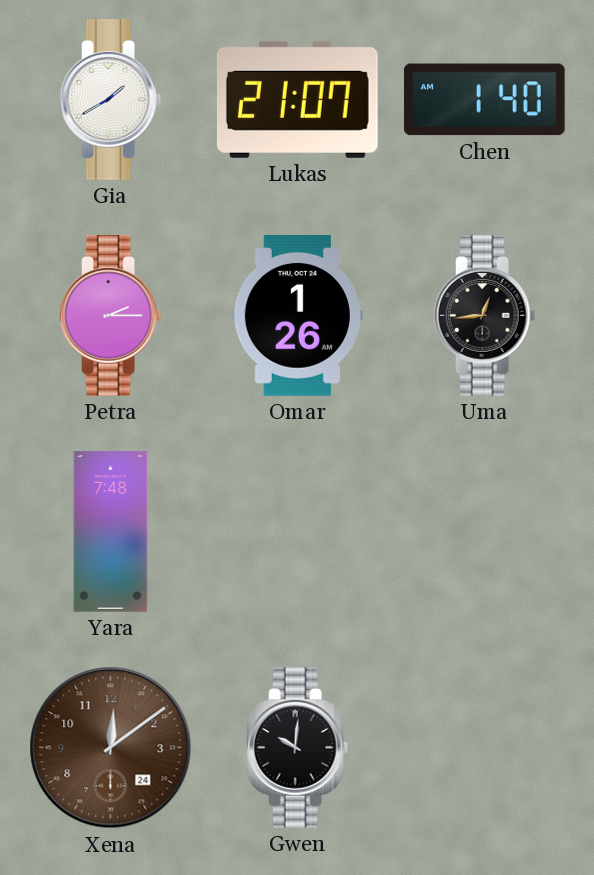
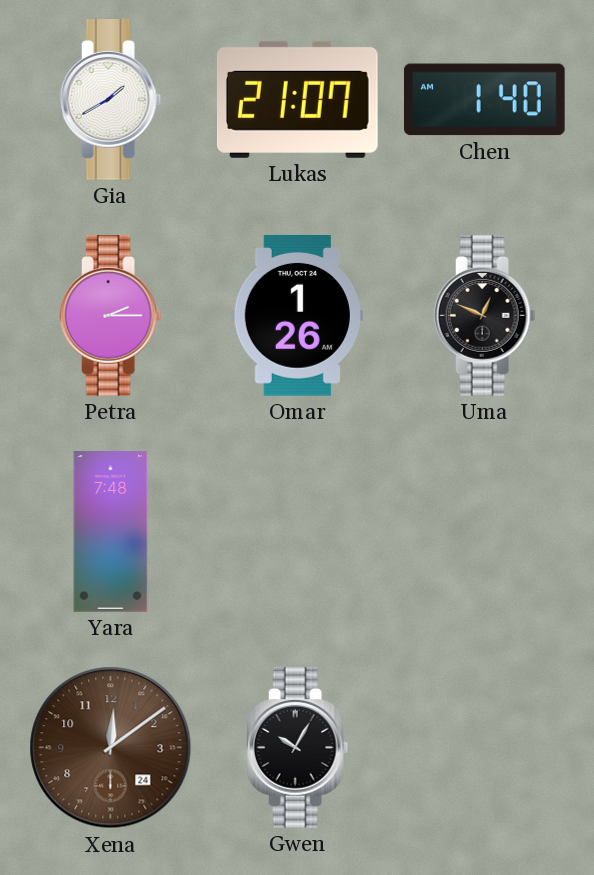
Uma: 12:44 -> 12:49 (485, 316)
Gwen: 10:01 -> 10:05 (298, 748)
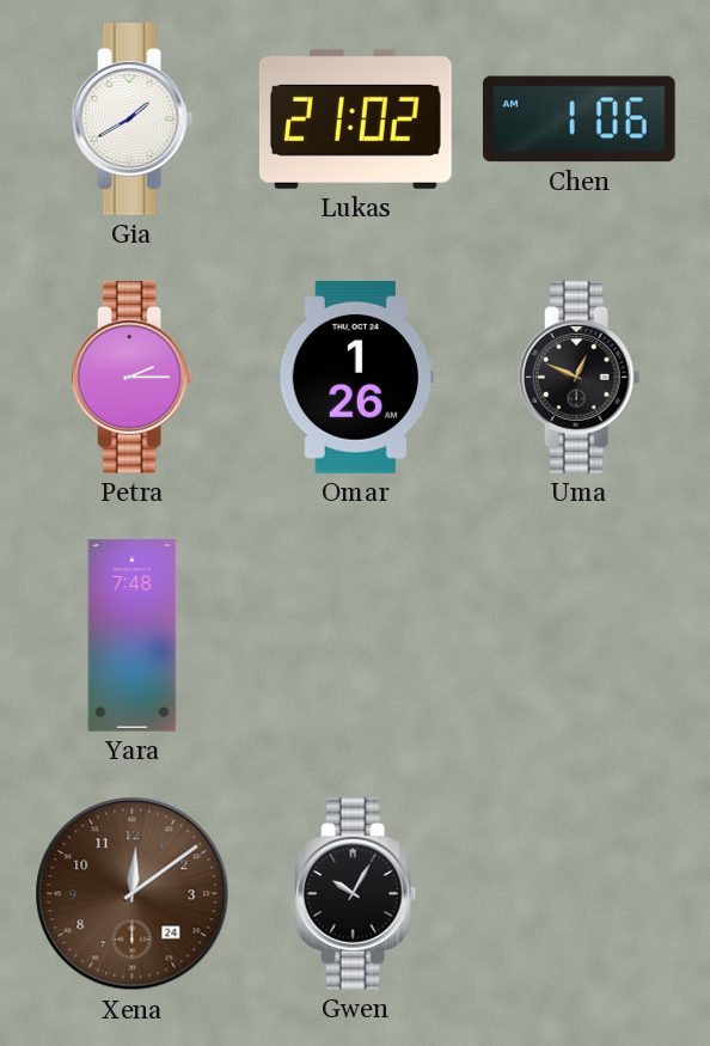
Lukas: 21:07 -> 21:02 (355, 118)
Chen: 1:40 -> 1:06 (580, 120)
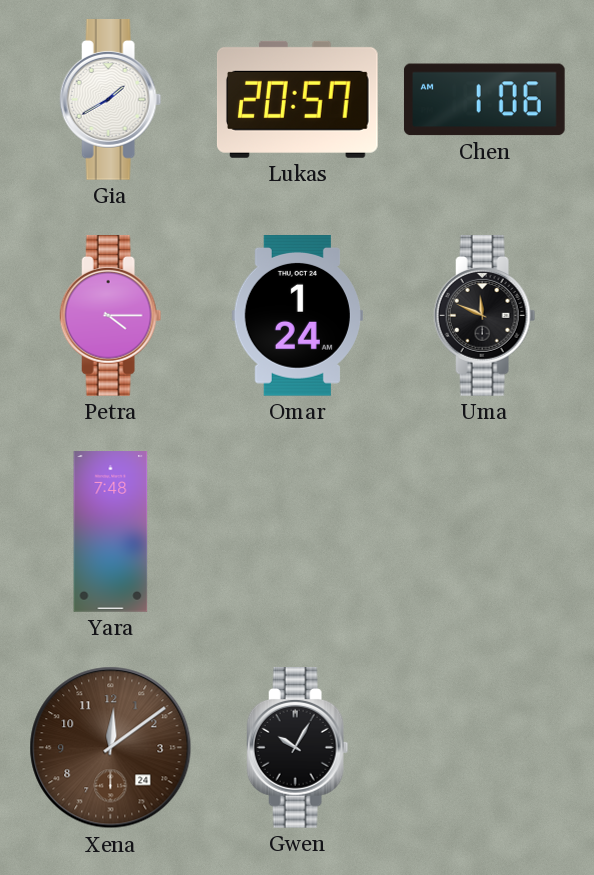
Lukas: 21:02 -> 20:57 (297, 99)
Petra: 2:15 -> 4:15 (111, 316)
Omar: 1:26 -> 1:24 (297, 316)
Uma: 12:49 -> 11:49 (485, 316)
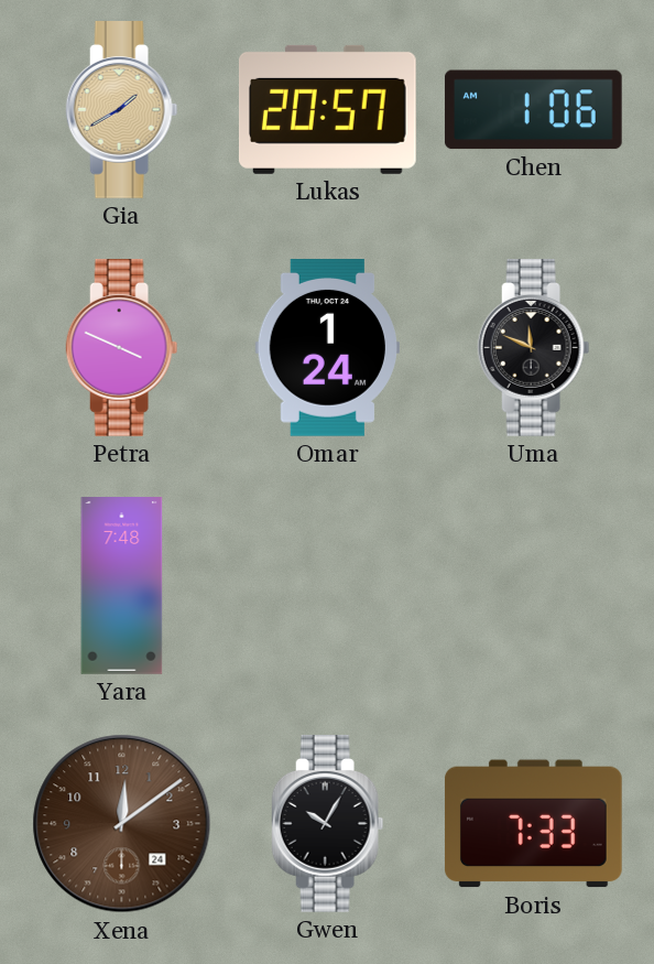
Gia dial: white -> champagne (122, 110)
Petra: 4:15 -> 3:49 (122, 348)
Boris: none -> 7:33 (533, 824)
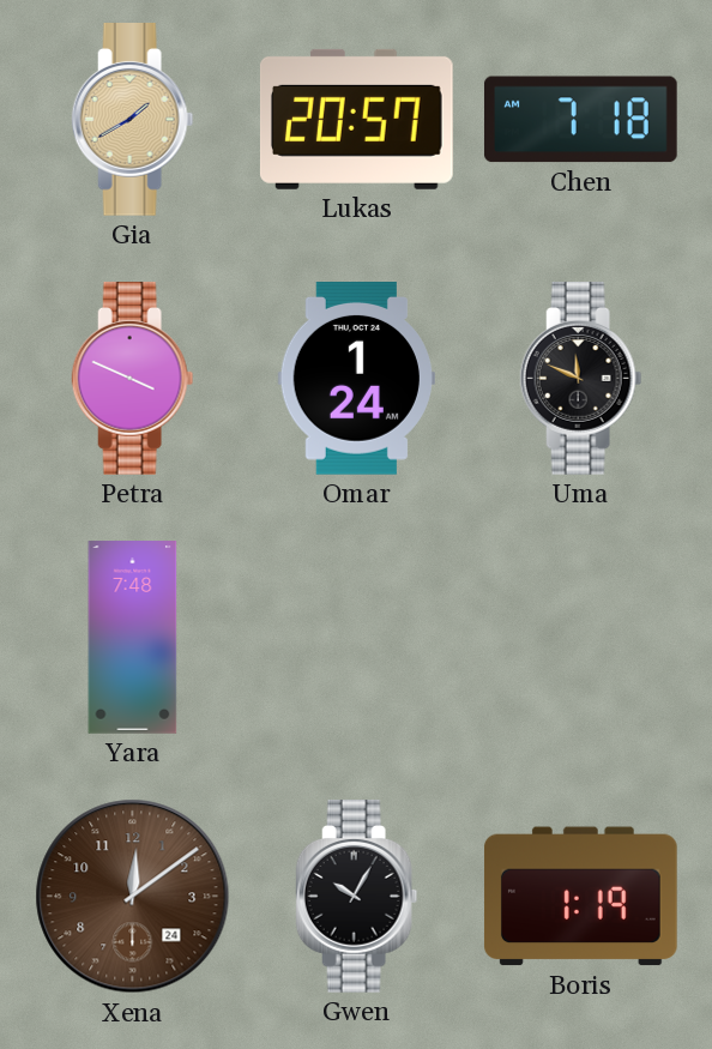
Chen: 1:06 -> 7:18 (581, 120)
Boris: 7:33 -> 1:19 (580, 897)
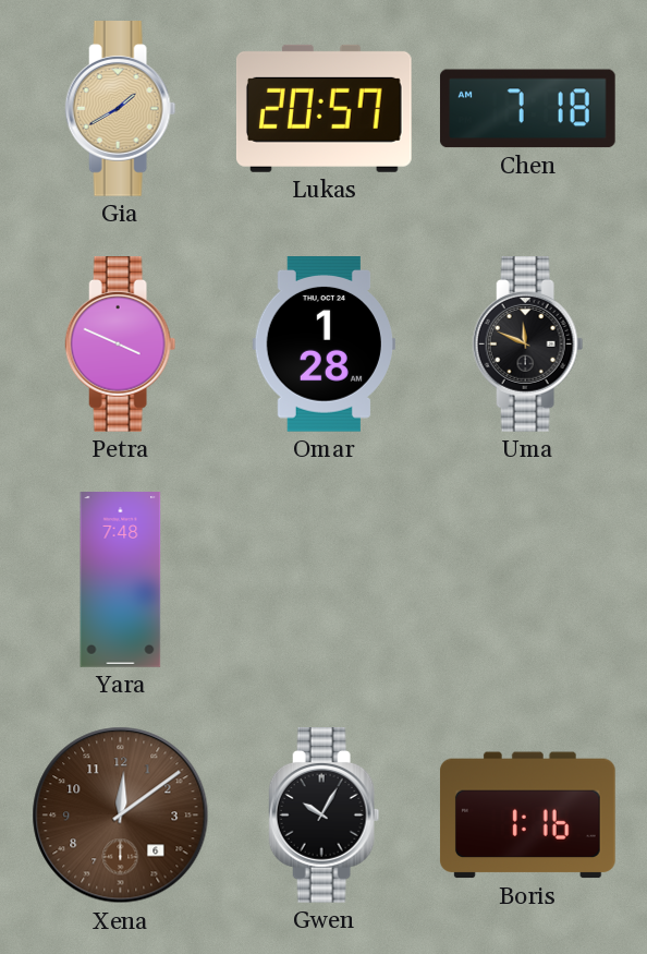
Omar: 1:24 -> 1:28 (323, 345)
Xena date: 24 -> 6 (121, 816)
Boris: 1:19 -> 1:16 (527, 816)
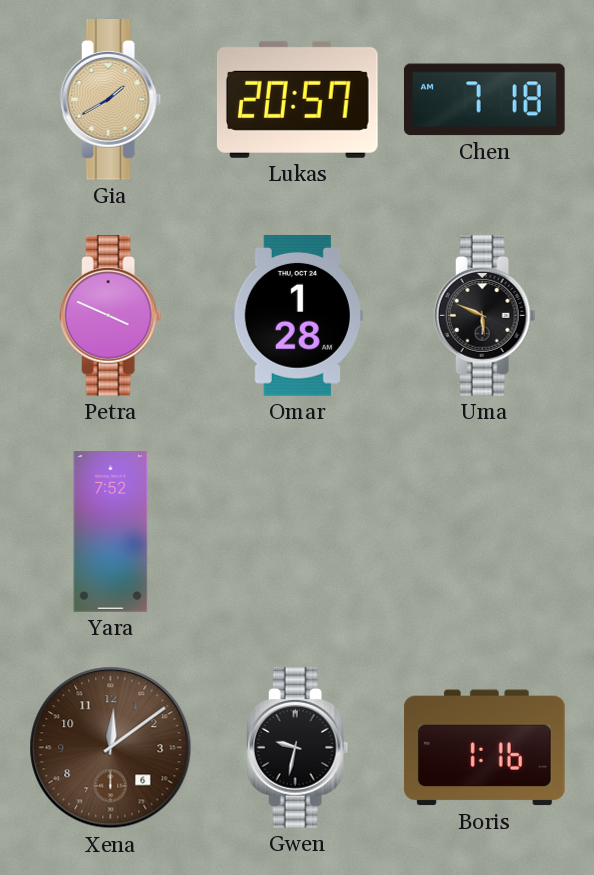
Uma: 11:49 -> 5:49 (485, 316)
Yara: 7:48 -> 7:52 (111, 532)
Gwen: 10:05 -> 9:32 (298, 748)
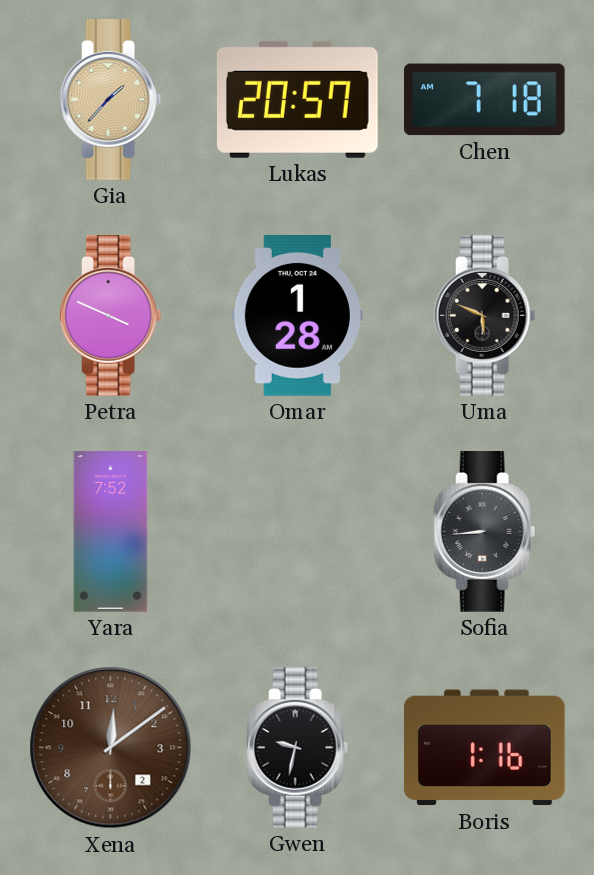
Gia: 1:40 -> 1:37 (111, 100)
Sofia: none -> 8:44 (485, 532)
Xena date: 6 -> 2 (111, 748)
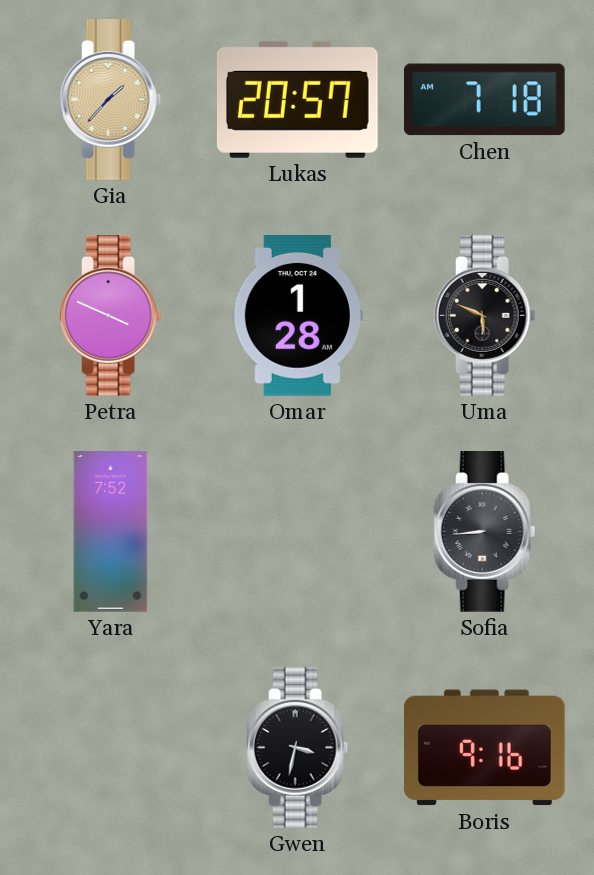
Xena: 12:09 -> none (111, 748)
Gwen: 9:32 -> 3:32 (298, 748)
Boris: 1:16 -> 9:16 (484, 748)
